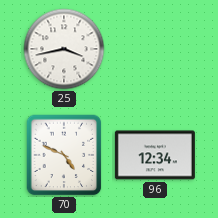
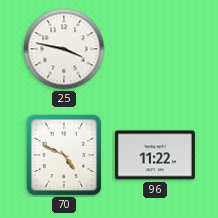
25: 3:43 -> 3:47 (64, 49)
96: 12:34 -> 11:22 (155, 155)
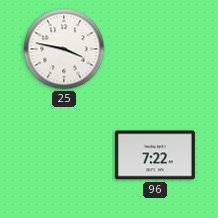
70: 4:49 -> none (64, 155)
96: 11:22 -> 7:22 (155, 155)
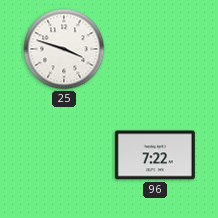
25: 3:47 -> 3:48 (64, 49)
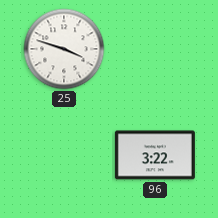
96: 7:22 -> 3:22 (155, 155)
